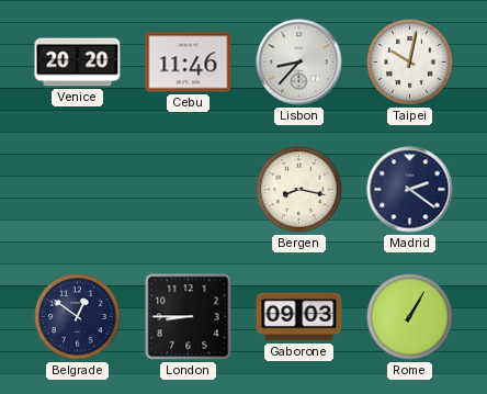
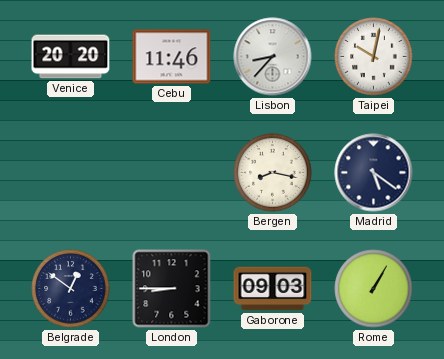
Madrid: 2:21 -> 5:21 (374, 173)
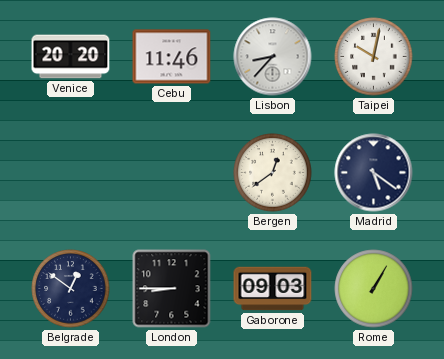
Bergen: 8:17 -> 12:39 (273, 173)
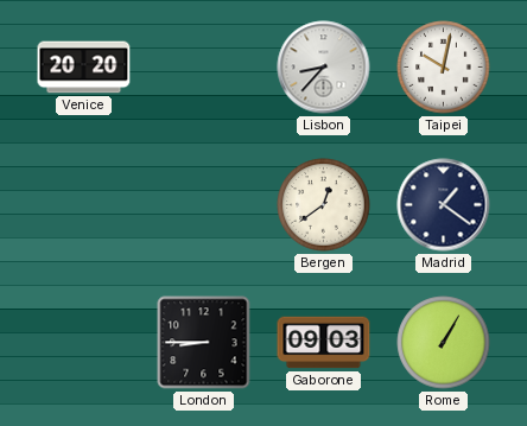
Cebu: 11:46 -> none (172, 57)
Madrid: 5:21 -> 1:21 (444, 205)
Belgrade: 12:51 -> none (71, 289)
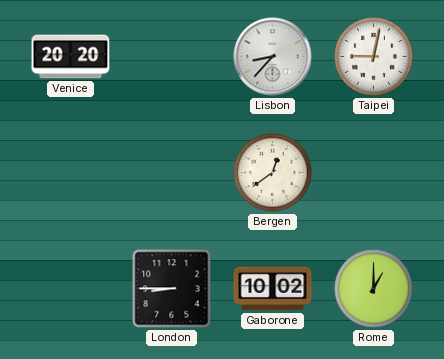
Taipei: 10:02 -> 9:02 (374, 57)
Madrid: 1:21 -> none (444, 205)
Gaborone: 09:03 -> 10:02 (273, 289)
Rome: 1:05 -> 1:00 (374, 289)
